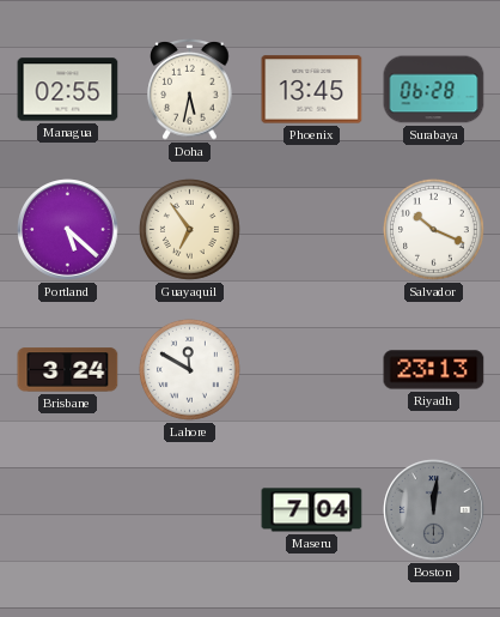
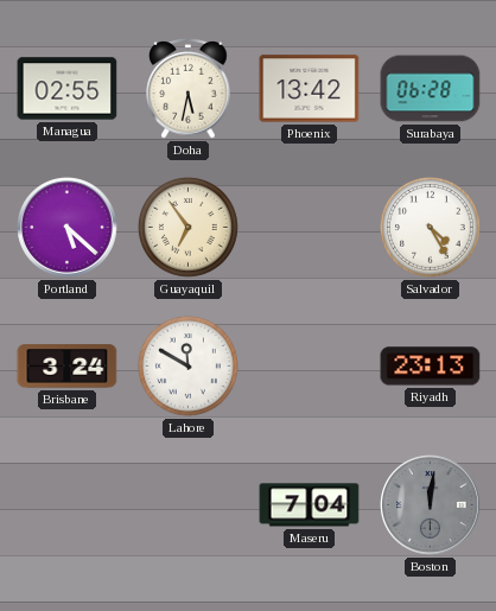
Phoenix: 13:45 -> 13:42 (310, 89)
Salvador: 10:19 -> 4:25 (430, 227)
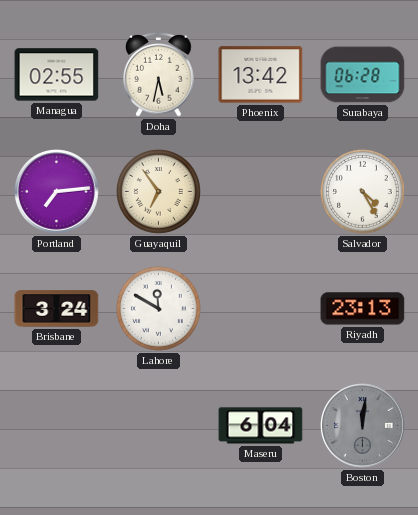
Portland: 5:22 -> 7:14 (57, 192)
Maseru: 7:04 -> 6:04 (261, 426)
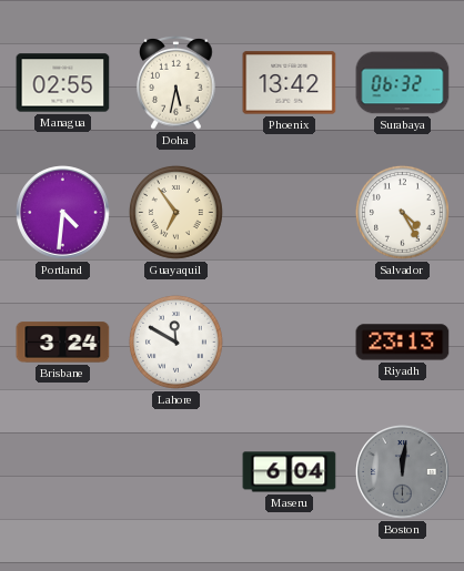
Surabaya: 06:28 -> 06:32 (403, 83)
Portland: 7:14 -> 4:31 (63, 213)
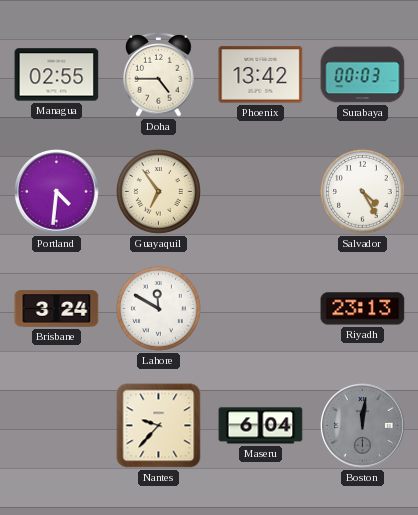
Doha: 5:32 -> 4:45 (159, 75)
Surabaya: 06:32 -> 00:03 (363, 75)
Nantes: none -> 9:37 (159, 426)
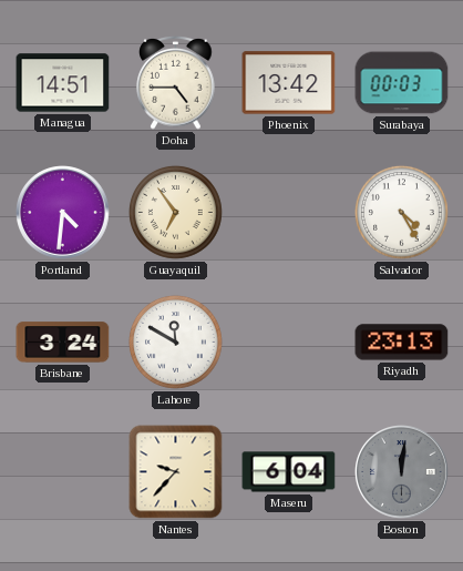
Managua: 02:55 -> 14:51 (63, 83)
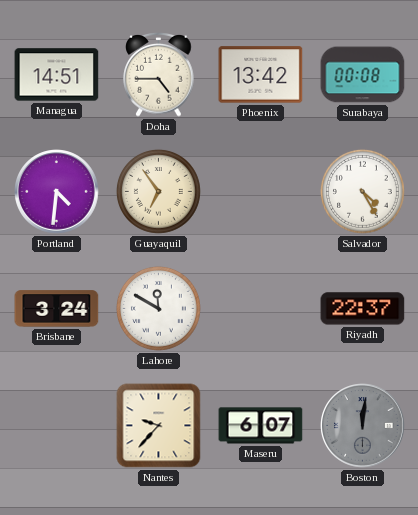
Surabaya: 00:03 -> 00:08 (363, 75)
Riyadh: 23:13 -> 22:37 (363, 309)
Maseru: 6:04 -> 6:07 (261, 426)
